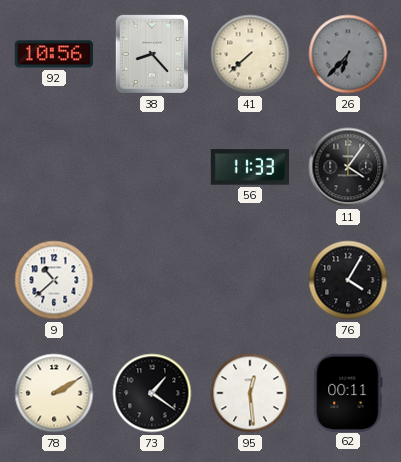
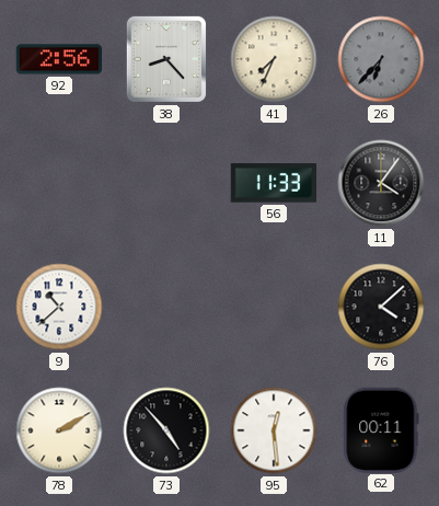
92: 10:56 -> 2:56 (59, 59)
41: 7:38 -> 7:34 (274, 59)
76: 4:05 -> 4:08 (381, 307)
73: 1:21 -> 4:53 (166, 430)
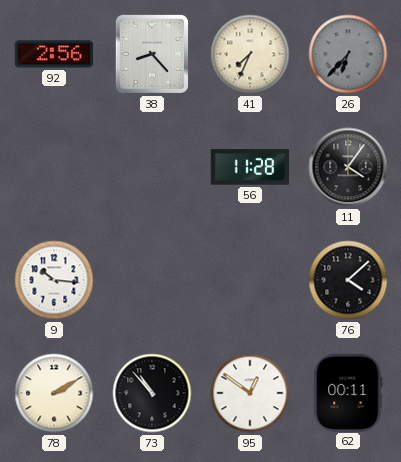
56: 11:33 -> 11:28 (249, 167)
9: 10:38 -> 10:16 (54, 280)
73: 4:53 -> 10:53 (152, 393)
95: 12:29 -> 12:51 (250, 393)
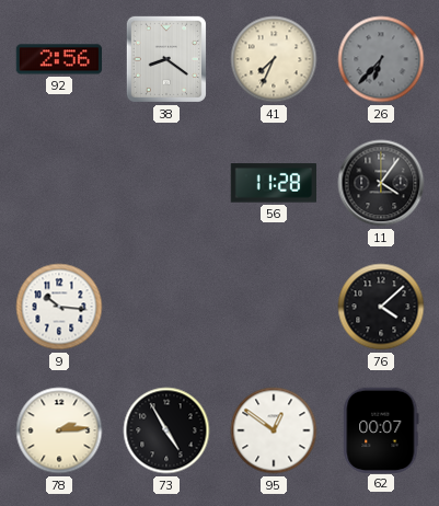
38: 8:23 -> 8:21 (166, 59)
78: 2:10 -> 2:14 (59, 430)
73: 10:53 -> 4:55 (166, 430)
62: 00:11 -> 00:07 (381, 429)
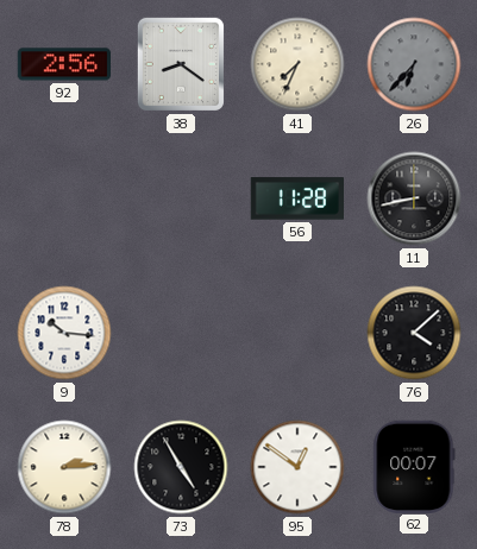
11: 4:06 -> 8:43 (414, 198)
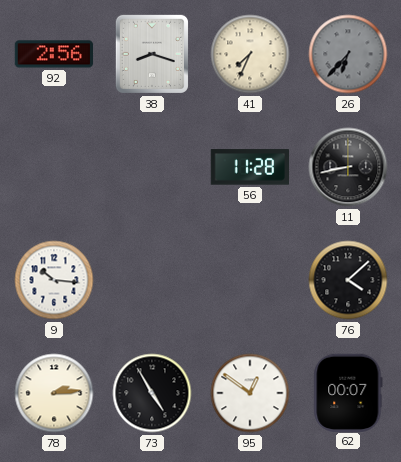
38: 8:21 -> 8:18 (152, 54)
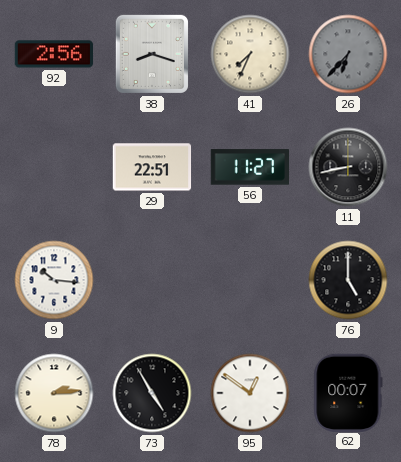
29: none -> 22:51 (152, 167)
56: 11:28 -> 11:27 (249, 167)
76: 4:08 -> 5:00 (348, 280)
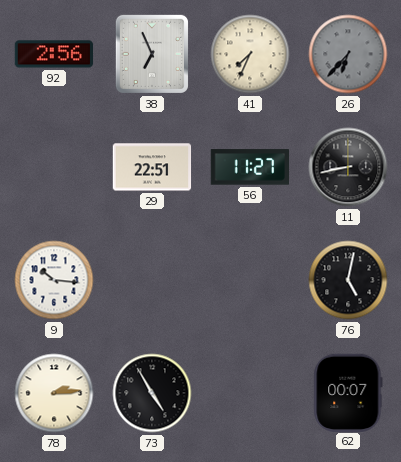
38: 8:18 -> 6:56 (152, 54)
76: 5:00 -> 5:02 (348, 280)
95: 12:51 -> none (250, 393)
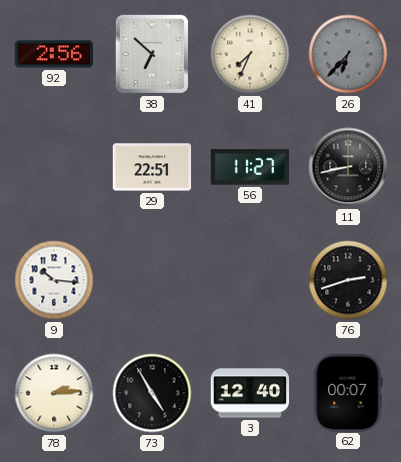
38: 6:56 -> 6:52 (152, 54)
76: 5:02 -> 2:42 (348, 280)
3: none -> 12:40 (250, 393)
